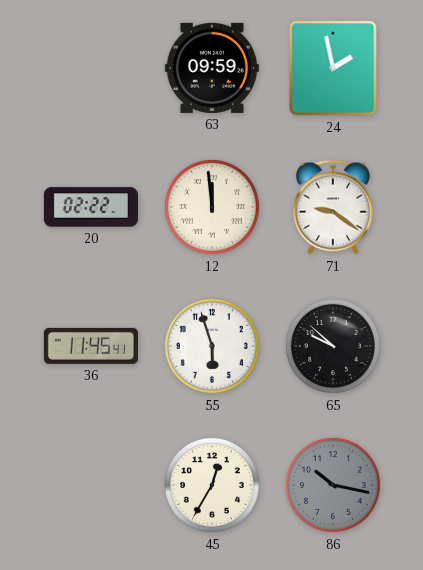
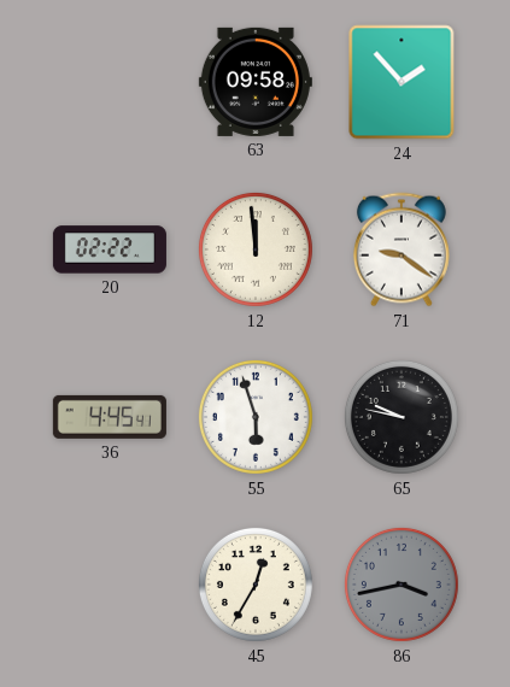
63: 09:59 -> 09:58 (256, 82)
24: 1:58 -> 1:53 (401, 82)
36: 11:45 -> 4:45 (110, 417)
65: 9:52 -> 9:47 (401, 417)
86: 10:17 -> 3:43 (401, 585)
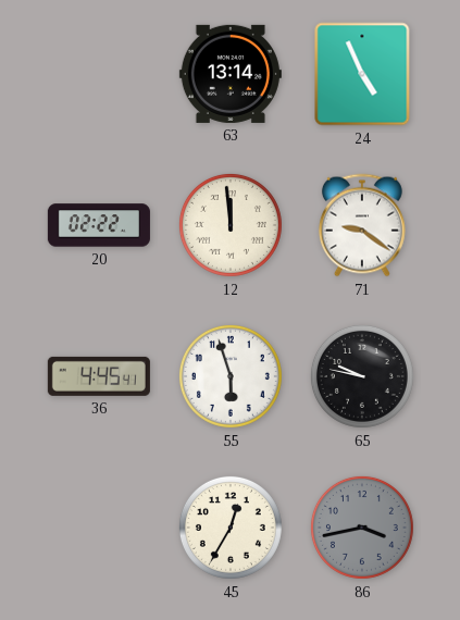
63: 09:58 -> 13:14 (231, 74)
24: 1:53 -> 4:56 (362, 74)
